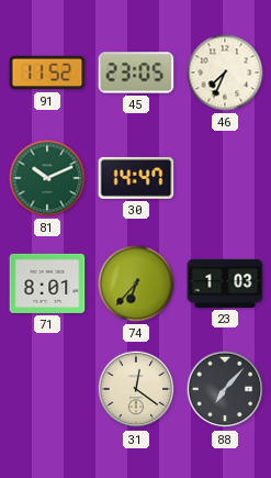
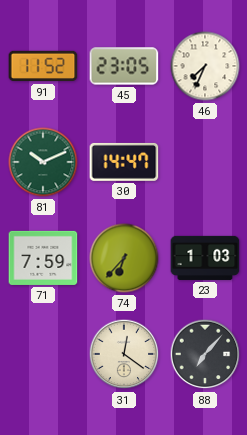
71: 8:01 -> 7:59 (43, 258)
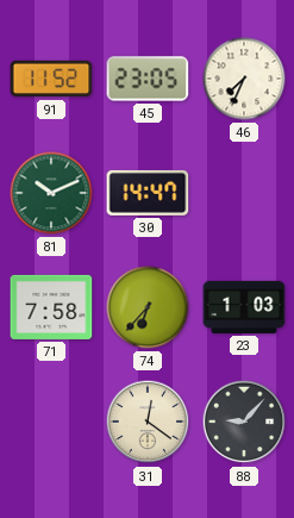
71: 7:59 -> 7:58 (51, 307)
88: 7:07 -> 9:07 (244, 422)
